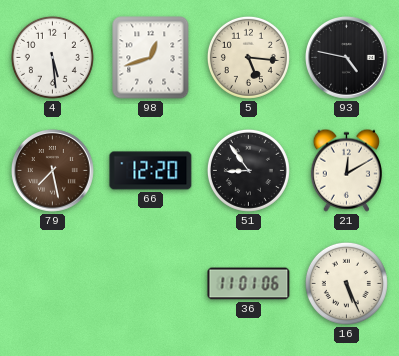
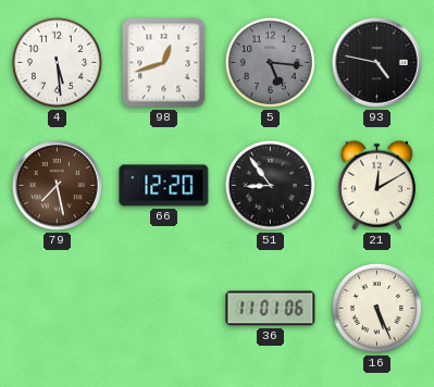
5 dial: cream -> grey (270, 62)
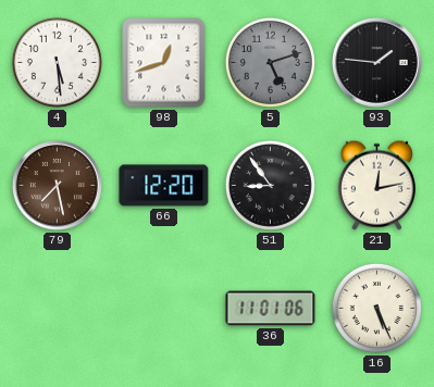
5: 5:16 -> 5:12 (270, 62)
93: 4:47 -> 1:46 (377, 63)
21: 12:10 -> 12:13 (376, 185)
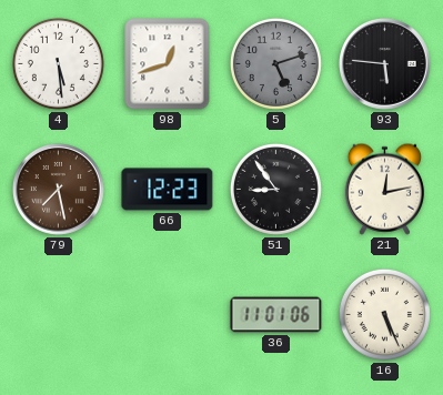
93: 1:46 -> 5:46 (385, 64)
66: 12:20 -> 12:23 (168, 190)
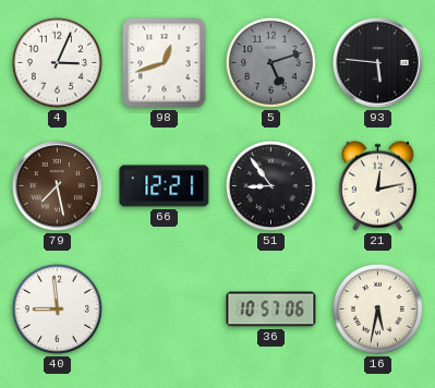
4: 5:29 -> 3:04 (57, 62)
66: 12:23 -> 12:21 (165, 186)
40: none -> 8:59 (57, 308)
36: 11:01 -> 10:57 (271, 310)
16: 5:26 -> 5:32 (377, 308)
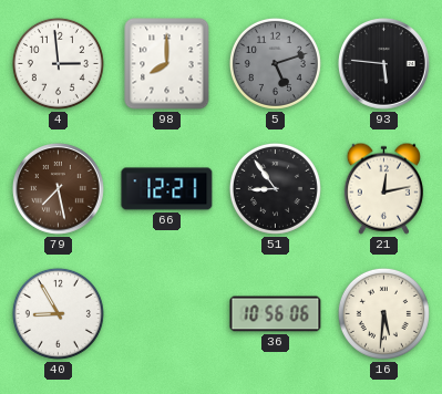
4: 3:04 -> 2:59 (58, 63)
98: 12:42 -> 8:00 (167, 64)
40: 8:59 -> 8:55 (58, 313)
36: 10:57 -> 10:56 (276, 314)
16: 5:32 -> 5:31 (383, 313)
